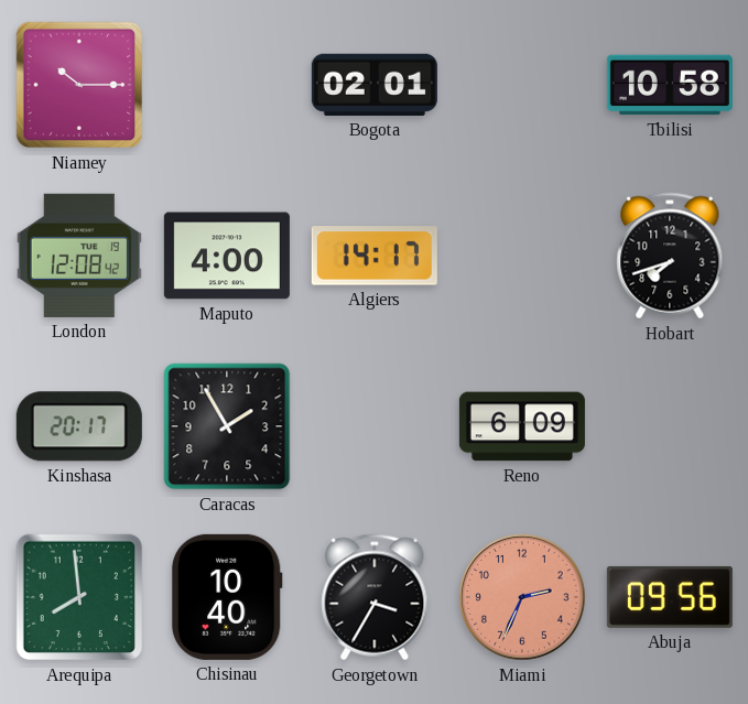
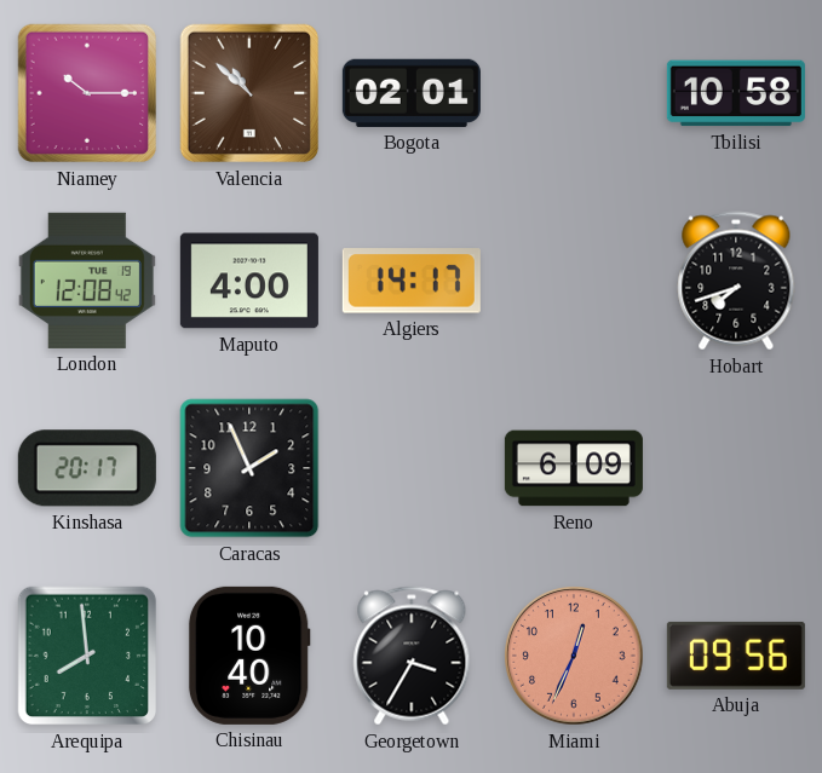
Valencia: none -> 10:52 (249, 93)
Caracas: 1:55 -> 1:56 (249, 468)
Miami: 2:34 -> 12:34 (574, 656)
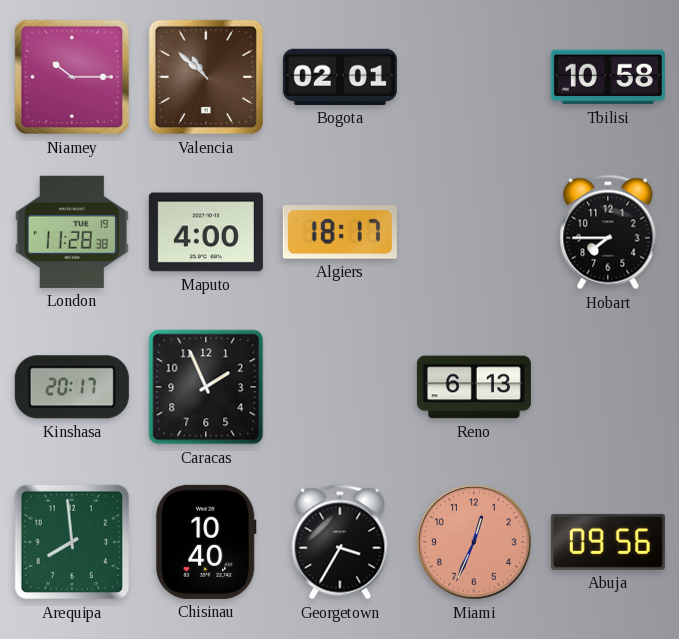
London: 12:08 -> 11:28 (72, 232)
Algiers: 14:17 -> 18:17 (340, 232)
Hobart: 7:42 -> 7:45 (608, 232)
Reno: 6:09 -> 6:13 (474, 387)
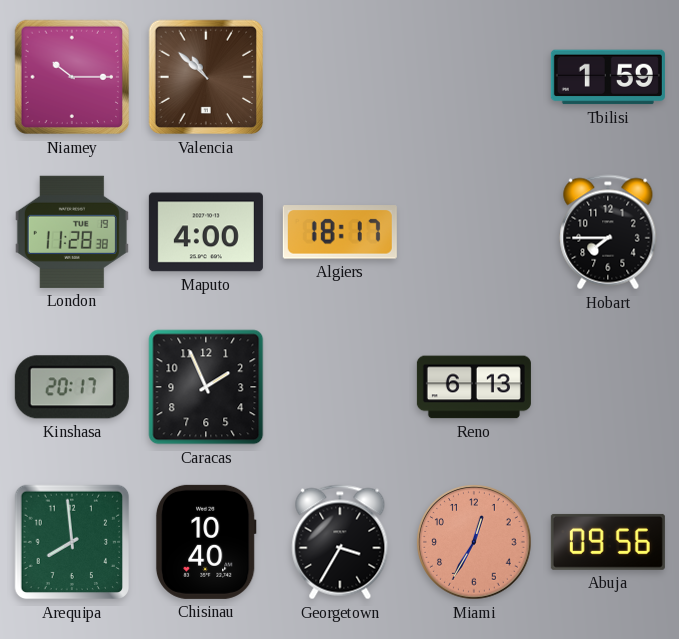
Bogota: 02:01 -> none (340, 77)
Tbilisi: 10:58 -> 1:59 (608, 77)
Miami: 12:34 -> 12:35 (474, 542)
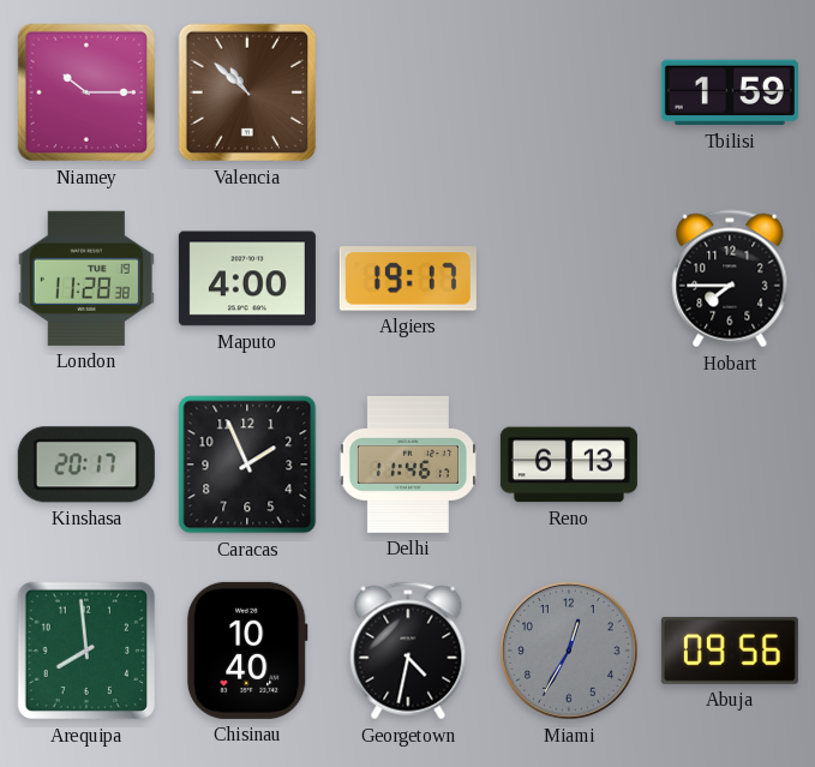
Algiers: 18:17 -> 19:17 (408, 278)
Delhi: none -> 11:46 (408, 465)
Georgetown: 3:35 -> 4:32 (408, 651)
Miami dial: salmon -> grey (569, 651)
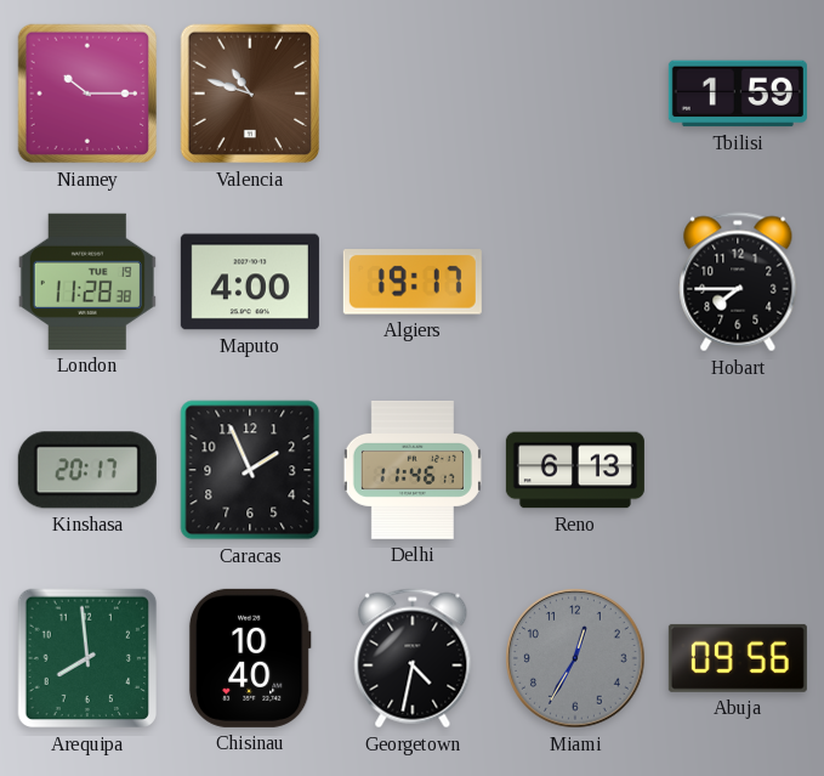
Valencia: 10:52 -> 10:48 (250, 94)
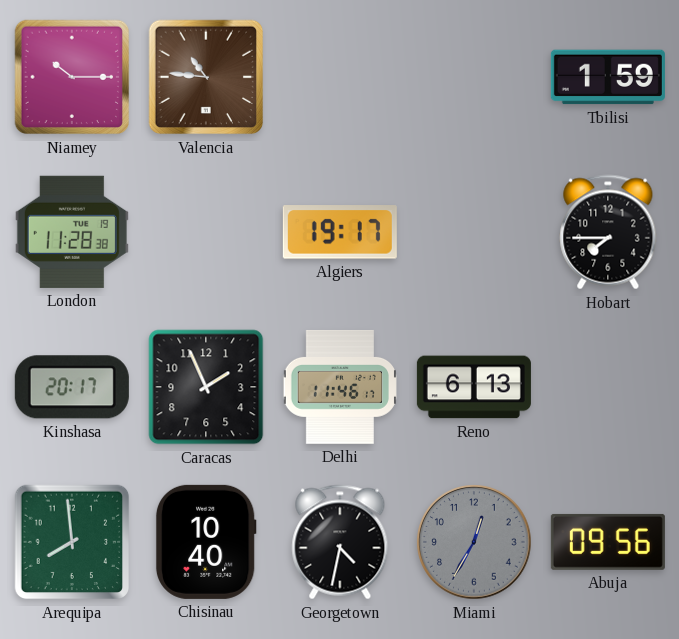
Valencia: 10:48 -> 10:46 (206, 77)
Maputo: 4:00 -> none (250, 282)
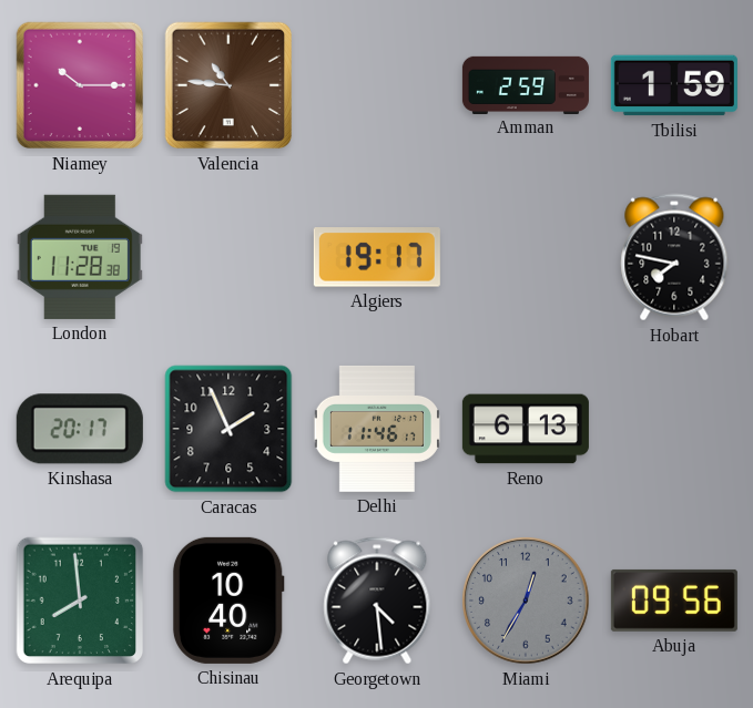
Amman: none -> 2:59 (526, 84)
Hobart: 7:45 -> 7:47 (674, 257)
Georgetown: 4:32 -> 4:29 (377, 601)
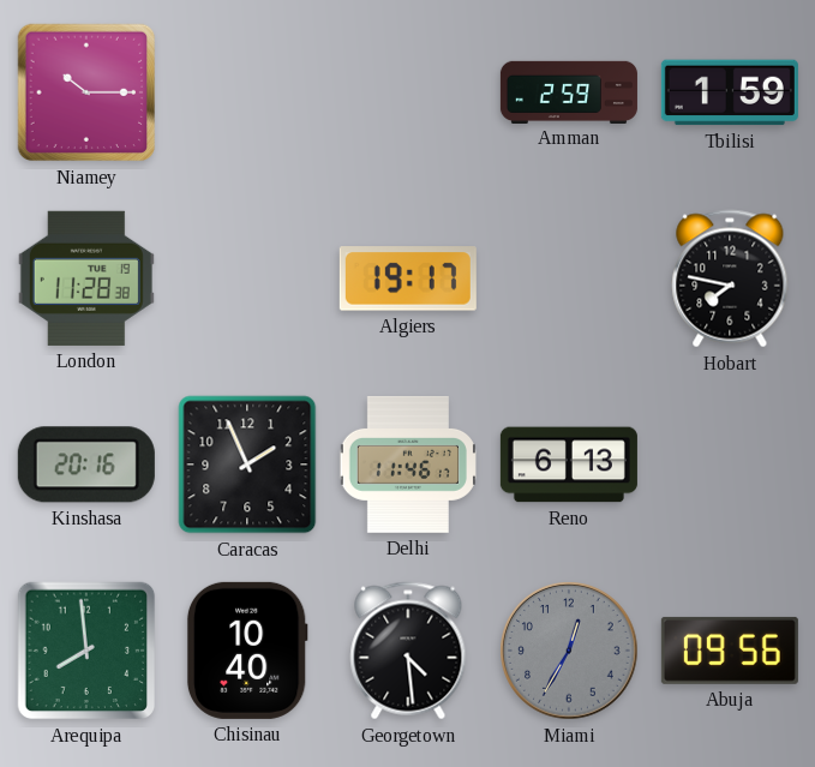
Valencia: 10:46 -> none (228, 85)
Kinshasa: 20:17 -> 20:16 (86, 465)
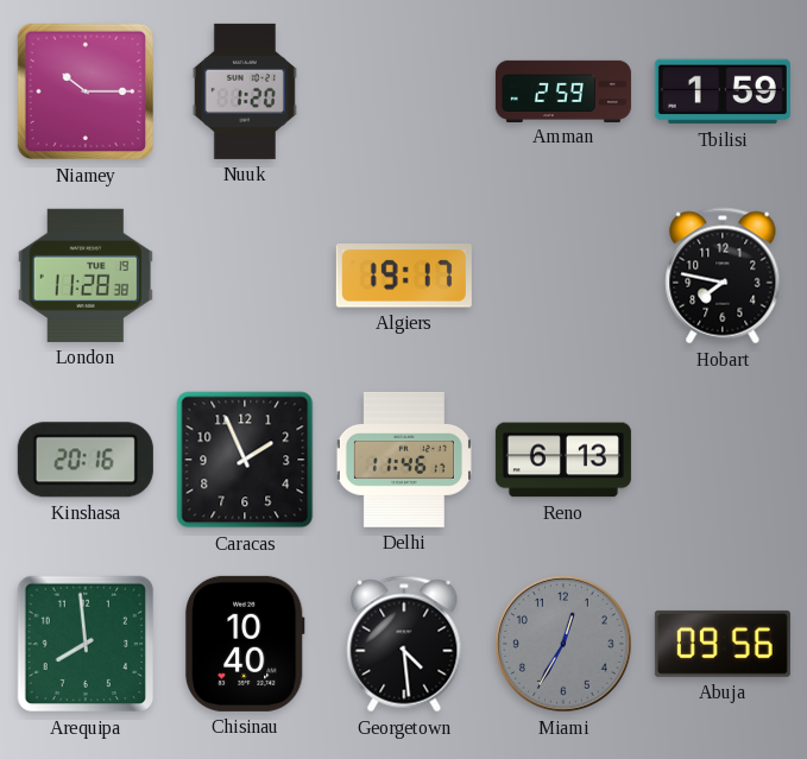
Nuuk: none -> 1:20 (245, 91)
